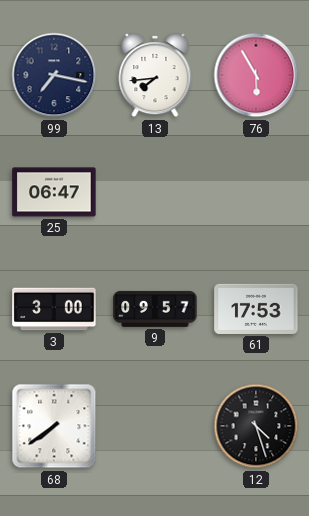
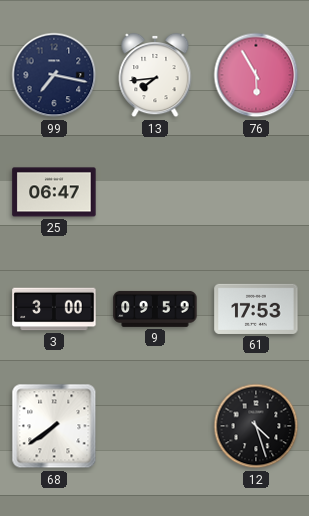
9: 09:57 -> 09:59 (155, 309)
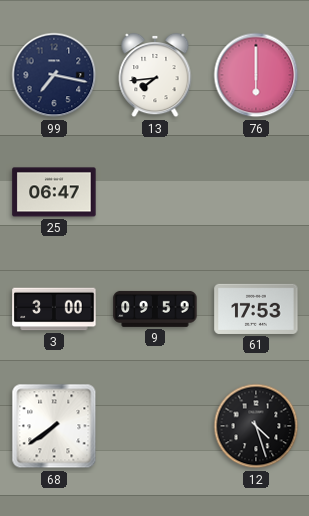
76: 5:55 -> 6:00 (256, 75)
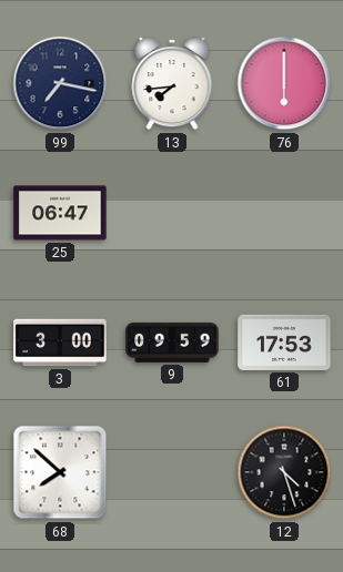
68: 7:39 -> 7:52 (60, 472)
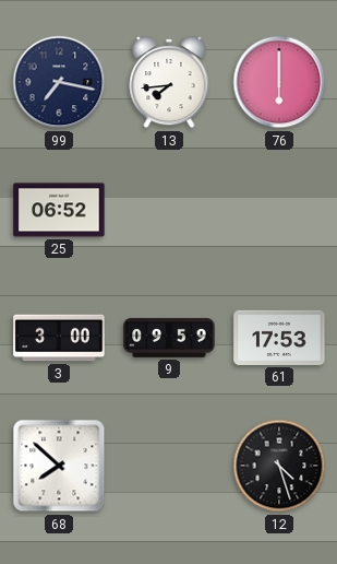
25: 06:47 -> 06:52 (59, 210)
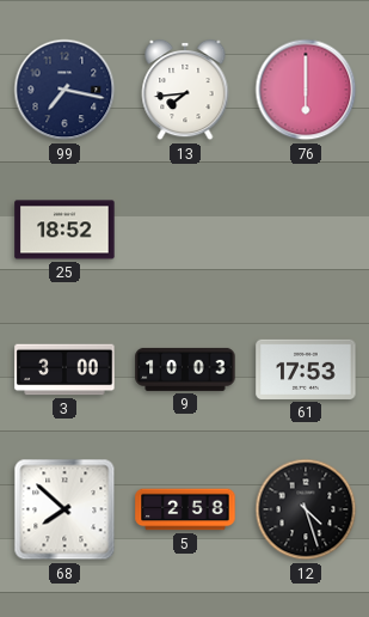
25: 06:52 -> 18:52 (64, 230)
9: 09:59 -> 10:03 (185, 369)
5: none -> 2:58 (185, 509)
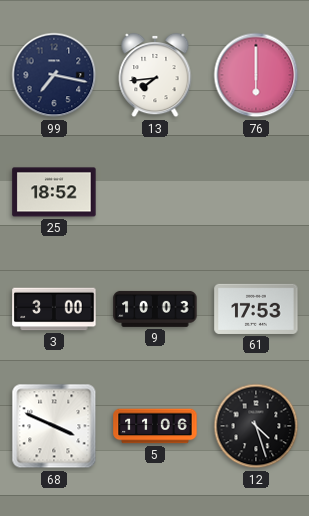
68: 7:52 -> 3:49 (54, 426)
5: 2:58 -> 11:06 (155, 426)
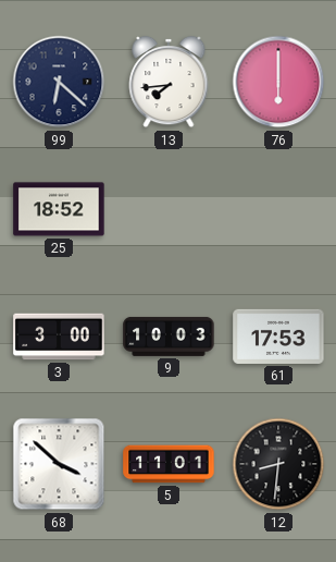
99: 7:17 -> 6:22 (59, 82)
68: 3:49 -> 3:52 (59, 464)
5: 11:06 -> 11:01 (169, 464)
12: 4:27 -> 8:31 (278, 464)
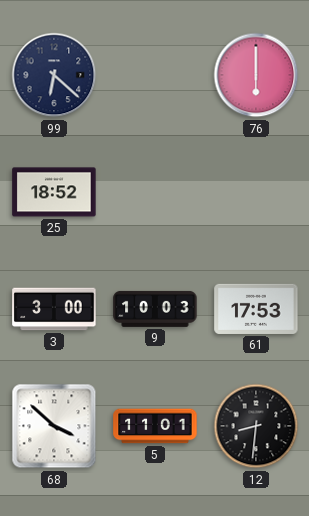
13: 7:44 -> none (169, 82)
